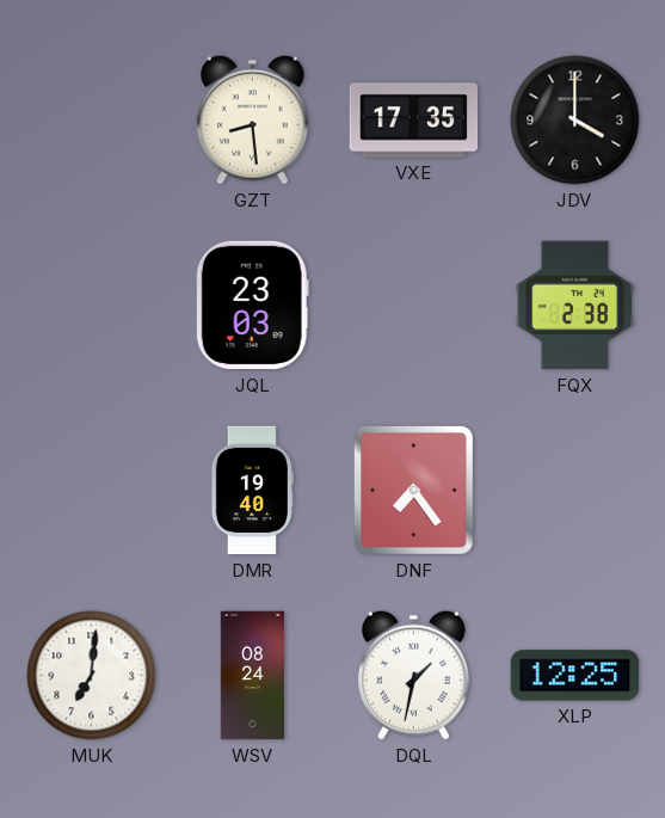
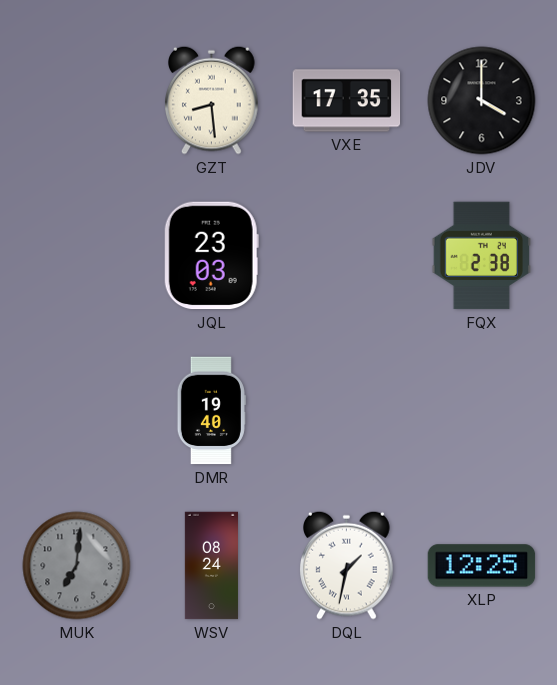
DNF: 7:24 -> none (413, 491)
MUK dial: white -> grey (77, 566)
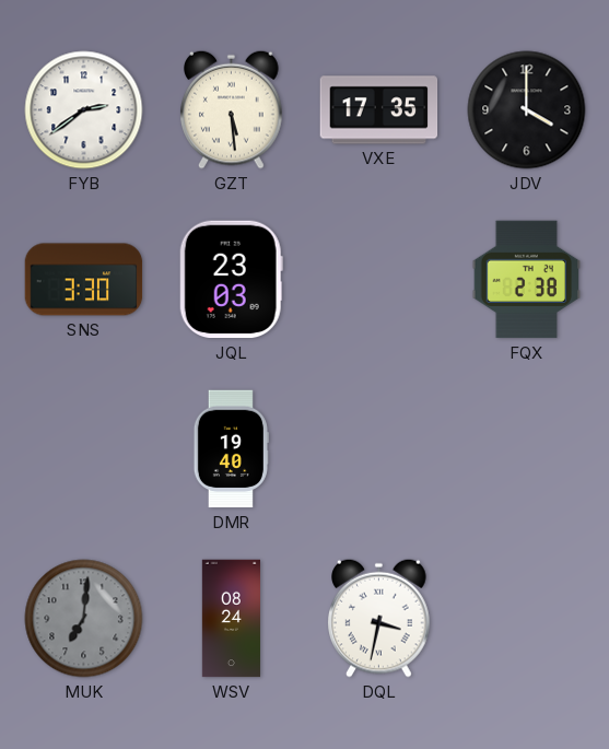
FYB: none -> 2:39 (84, 110)
GZT: 8:29 -> 5:29 (232, 109)
SNS: none -> 3:30 (84, 280)
DQL: 1:32 -> 3:32 (379, 618)
XLP: 12:25 -> none (482, 566)
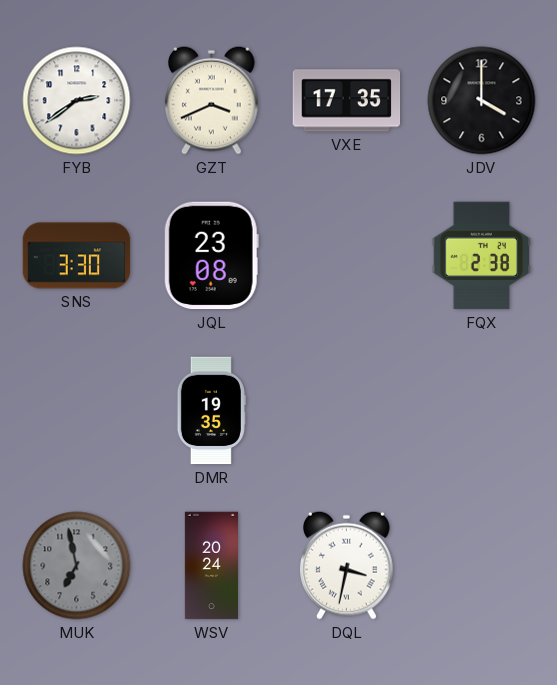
GZT: 5:29 -> 3:41 (212, 100)
JQL: 23:03 -> 23:08 (211, 256)
DMR: 19:40 -> 19:35 (211, 411)
MUK: 7:01 -> 6:58 (77, 566)
WSV: 08:24 -> 20:24 (211, 566)
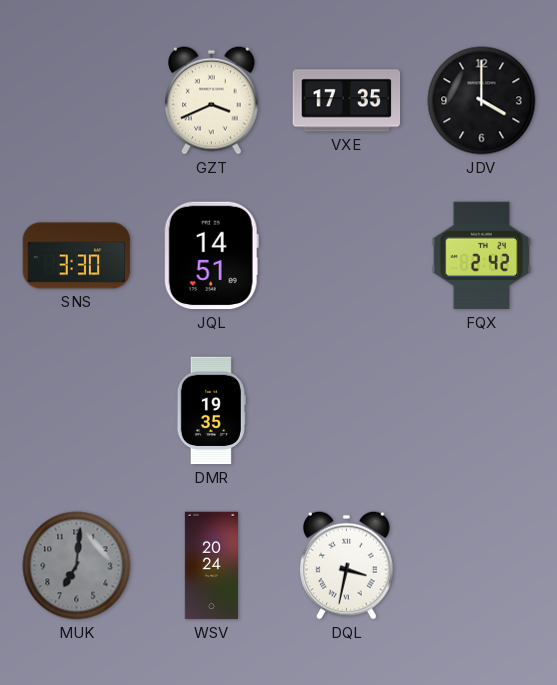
FYB: 2:39 -> none (77, 101)
JQL: 23:08 -> 14:51 (211, 256)
FQX: 2:38 -> 2:42 (482, 256)
MUK: 6:58 -> 7:01 (77, 566)
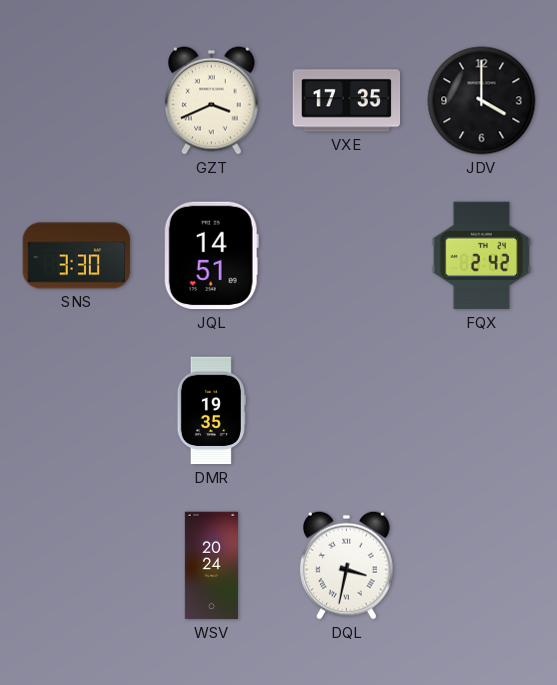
MUK: 7:01 -> none (77, 566)
